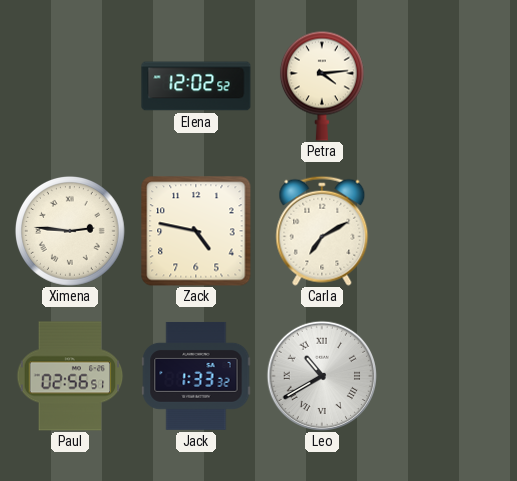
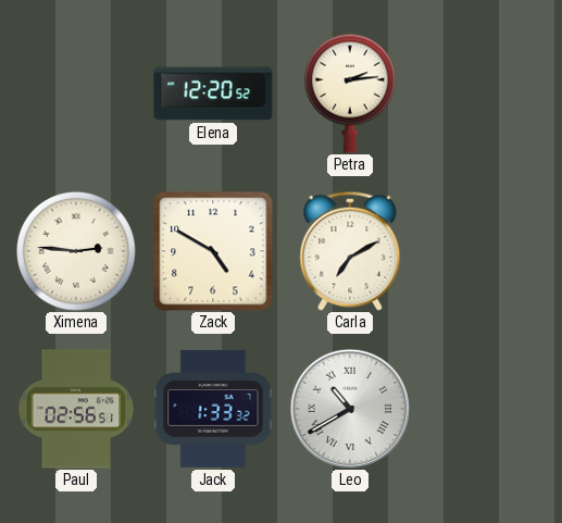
Elena: 12:02 -> 12:20 (213, 94)
Petra: 4:14 -> 2:14 (350, 94)
Zack: 4:47 -> 4:50 (213, 251)
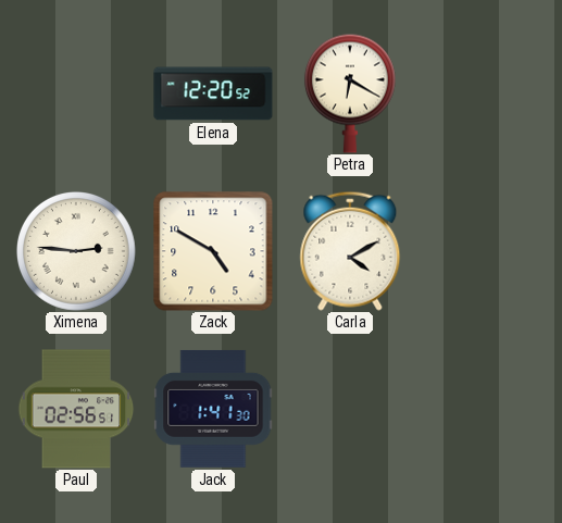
Petra: 2:14 -> 6:20 (350, 94)
Carla: 7:10 -> 4:10 (350, 251)
Jack: 1:33 -> 1:41 (213, 409)
Leo: 10:40 -> none (350, 409)
